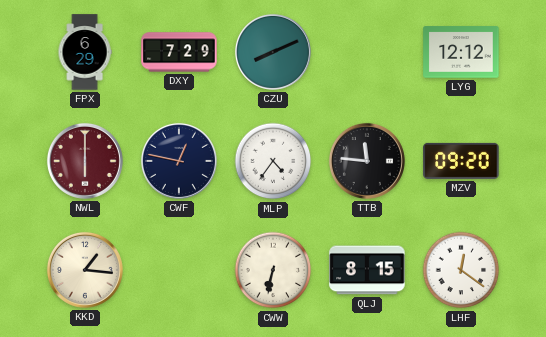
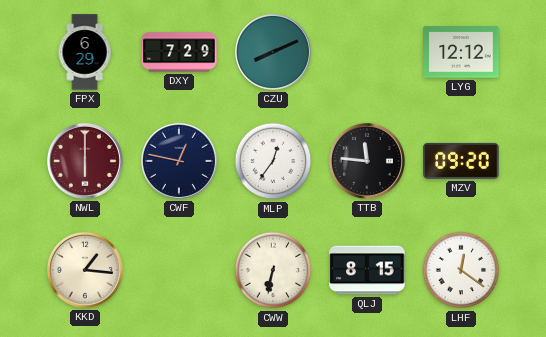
MLP: 4:36 -> 12:36 (273, 161)
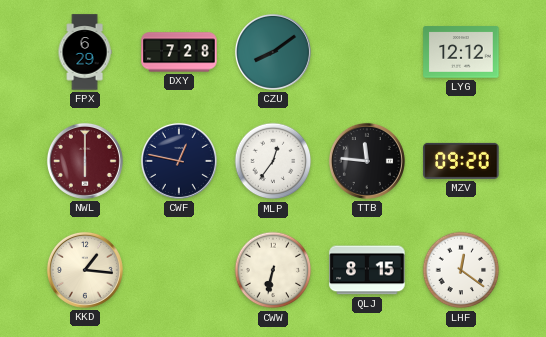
DXY: 7:29 -> 7:28 (179, 52)
CZU: 8:11 -> 8:09 (273, 52)
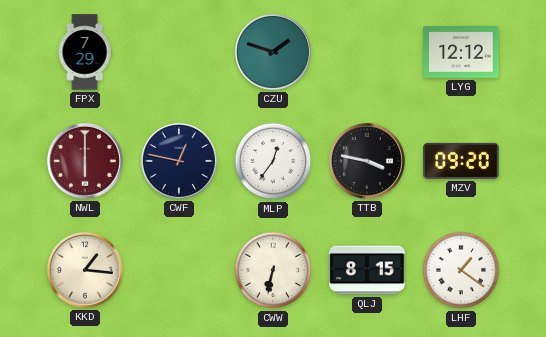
FPX: 6:29 -> 7:29 (85, 52)
DXY: 7:28 -> none (179, 52)
CZU: 8:09 -> 1:48 (273, 52)
TTB: 11:46 -> 3:47 (367, 161)
LHF: 12:21 -> 1:21 (461, 270)
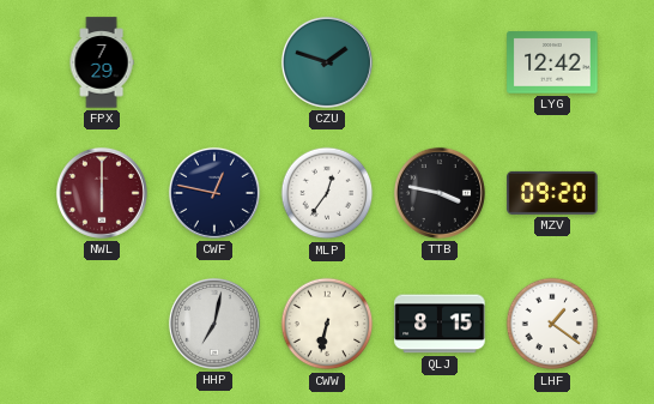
LYG: 12:12 -> 12:42 (552, 62)
KKD: 1:16 -> none (85, 270)
HHP: none -> 7:02 (214, 324)
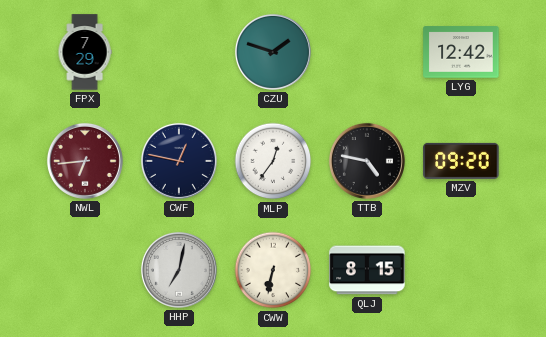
NWL: 6:00 -> 6:44 (85, 161)
TTB: 3:47 -> 4:47 (367, 161)
LHF: 1:21 -> none (552, 324)
